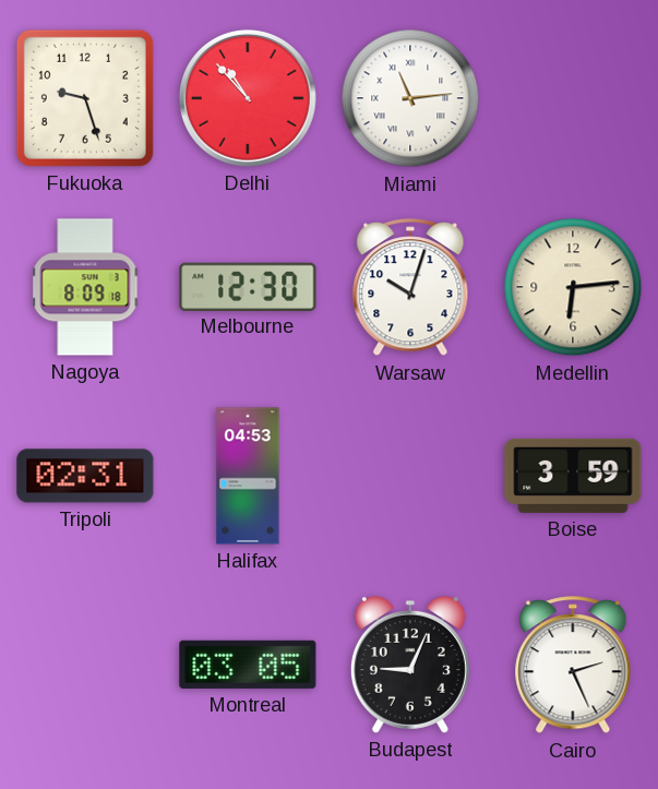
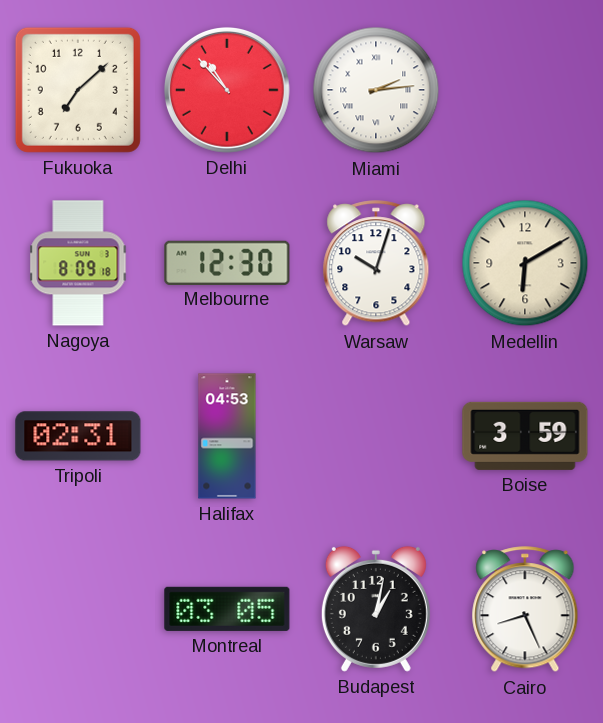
Fukuoka: 9:27 -> 7:08 (78, 90)
Miami: 11:14 -> 2:14 (376, 90)
Medellin: 6:14 -> 6:10 (525, 263)
Budapest: 9:04 -> 1:02 (376, 609)
Cairo: 2:26 -> 8:26 (525, 610)
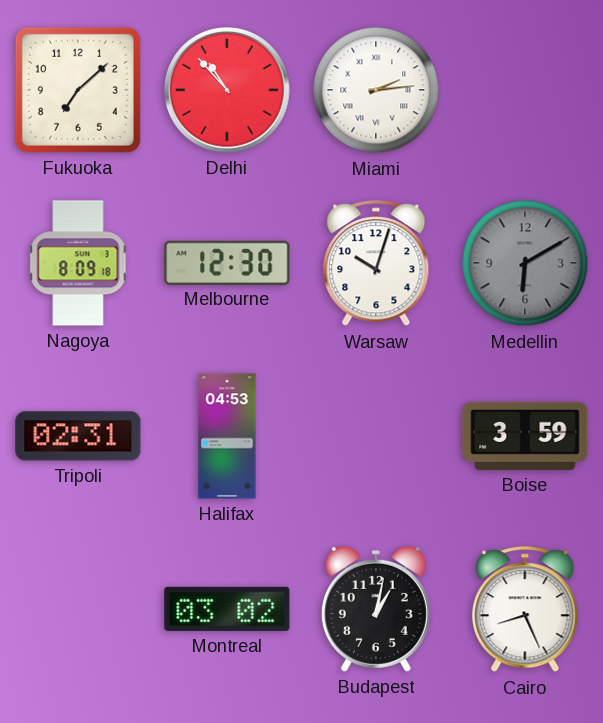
Medellin dial: cream -> grey (525, 263)
Montreal: 03:05 -> 03:02 (227, 609)
